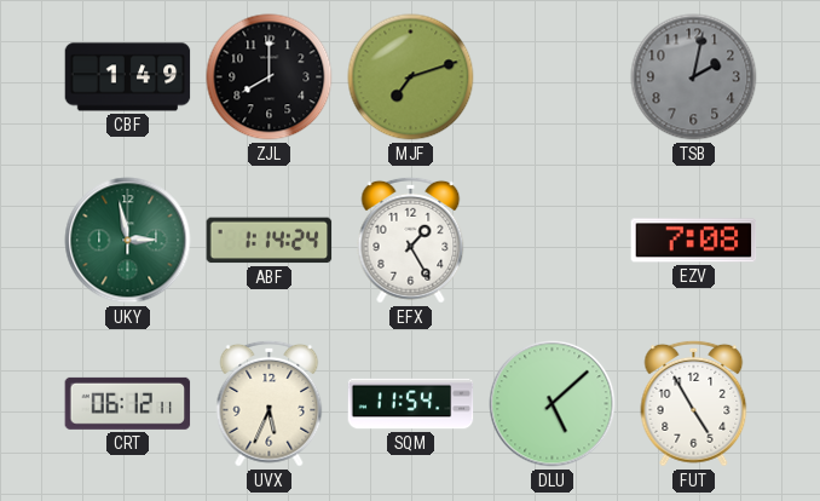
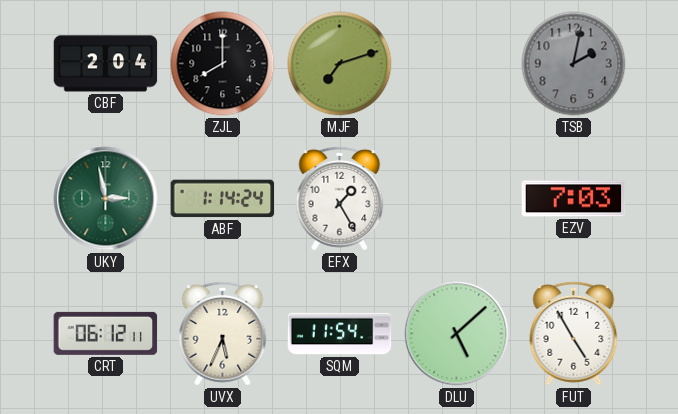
CBF: 1:49 -> 2:04 (106, 64)
EZV: 7:08 -> 7:03 (574, 199)
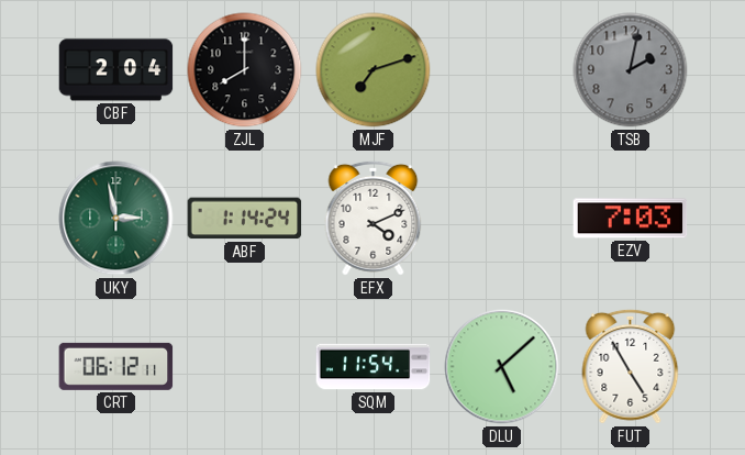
EFX: 1:25 -> 4:11 (374, 218)
UVX: 5:34 -> none (223, 333)
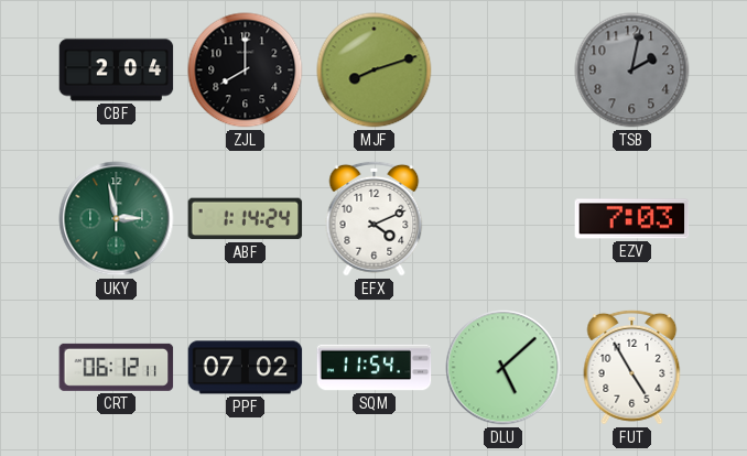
MJF: 7:12 -> 8:12 (375, 70)
PPF: none -> 07:02 (246, 368)
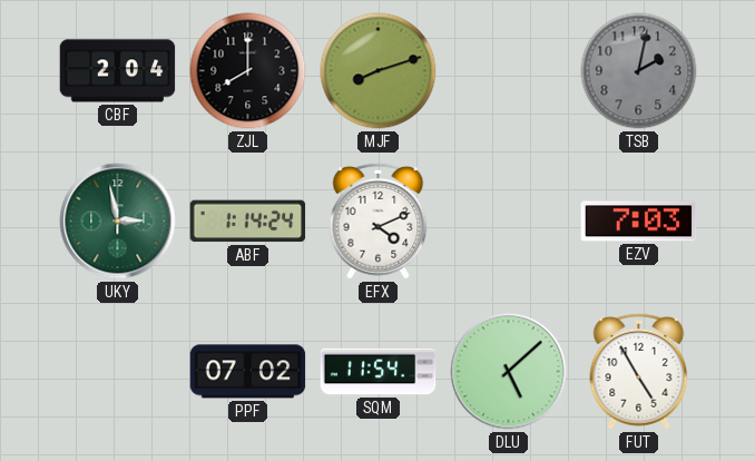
CRT: 06:12 -> none (117, 367)
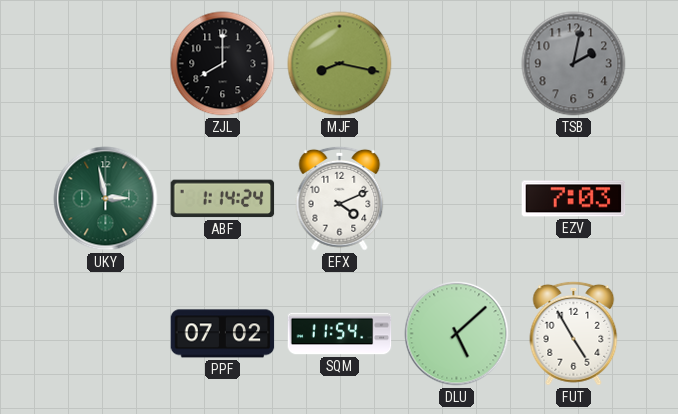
CBF: 2:04 -> none (118, 71)
MJF: 8:12 -> 8:17 (340, 64)
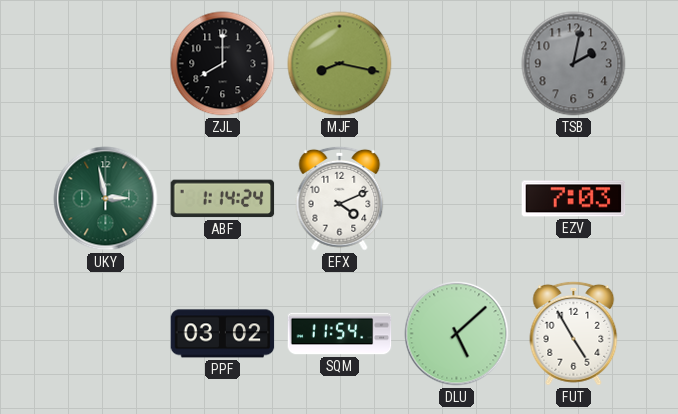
PPF: 07:02 -> 03:02 (223, 334)
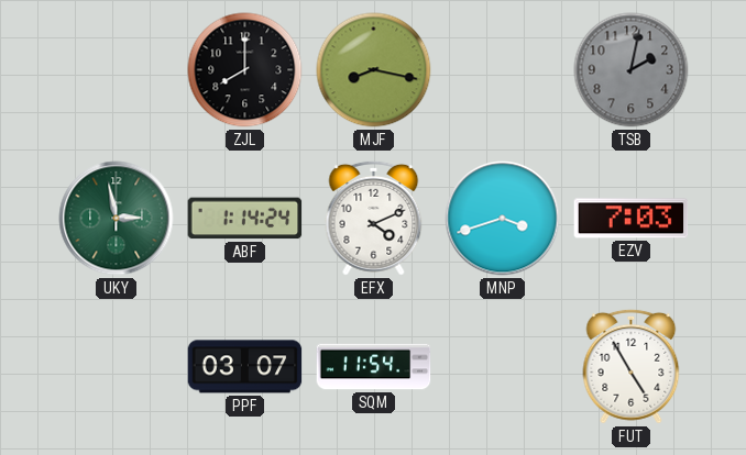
MNP: none -> 3:42 (503, 219)
PPF: 03:02 -> 03:07 (245, 367)
DLU: 5:08 -> none (457, 334)
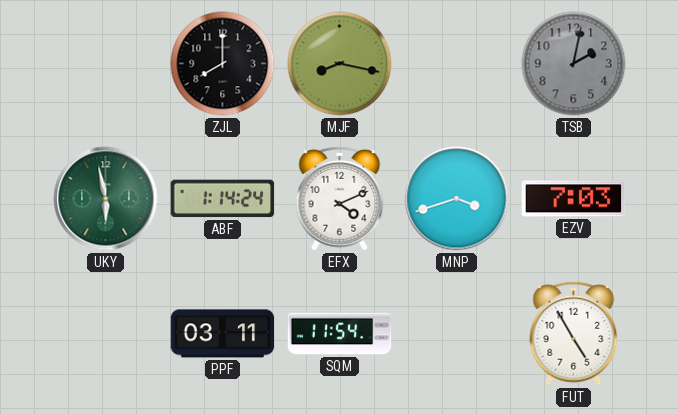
UKY: 2:58 -> 5:58 (106, 199)
PPF: 03:07 -> 03:11 (223, 334)
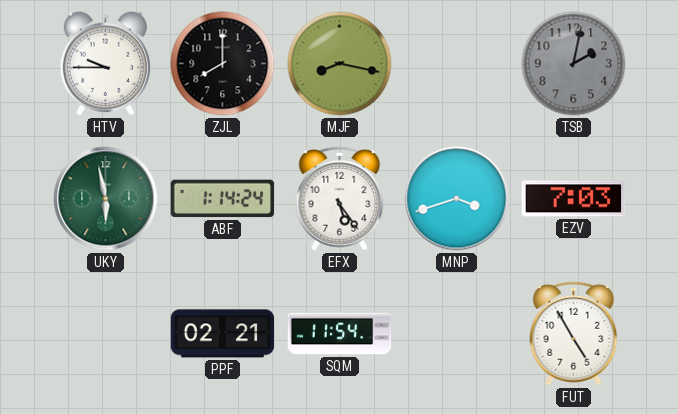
HTV: none -> 9:45 (105, 64)
EFX: 4:11 -> 5:24 (340, 198)
PPF: 03:11 -> 02:21 (223, 334)
